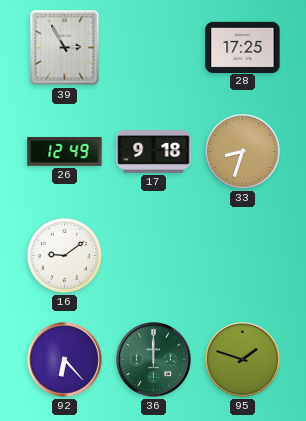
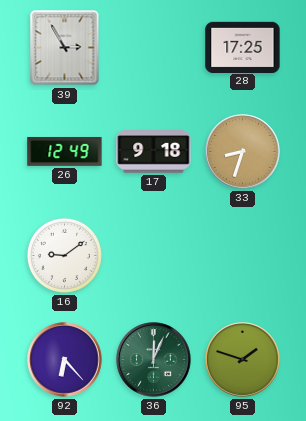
36: 12:00 -> 12:04 (154, 360)
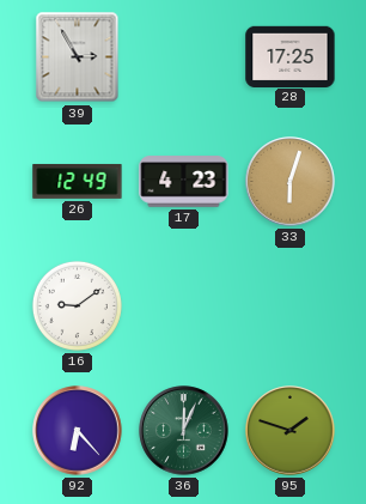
17: 9:18 -> 4:23 (184, 182)
33: 8:33 -> 6:03 (291, 182)
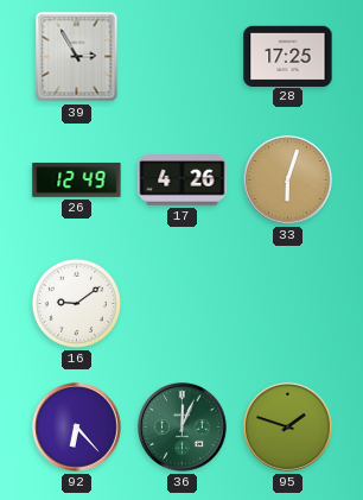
17: 4:23 -> 4:26 (183, 181)
